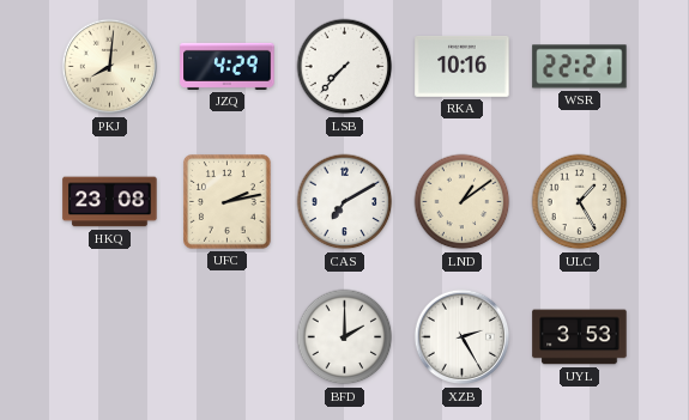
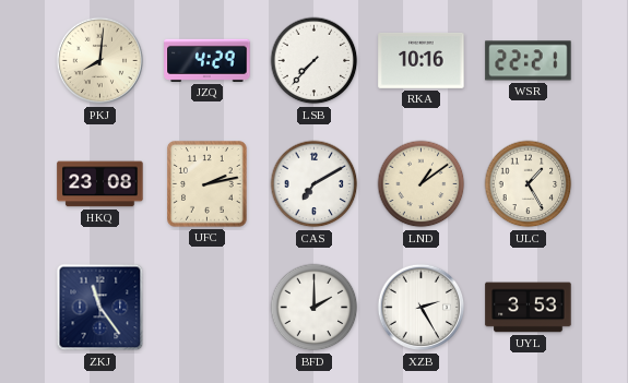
ZKJ: none -> 11:24 (100, 308)
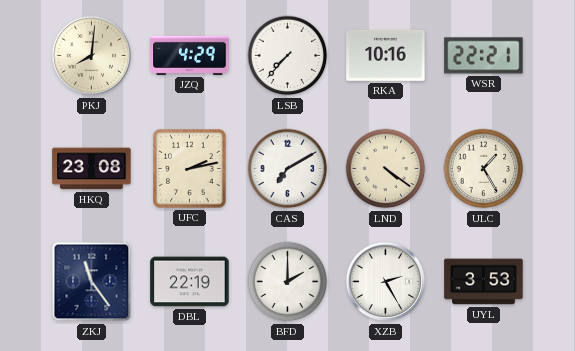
LND: 1:09 -> 4:21 (386, 169)
DBL: none -> 22:19 (190, 282)
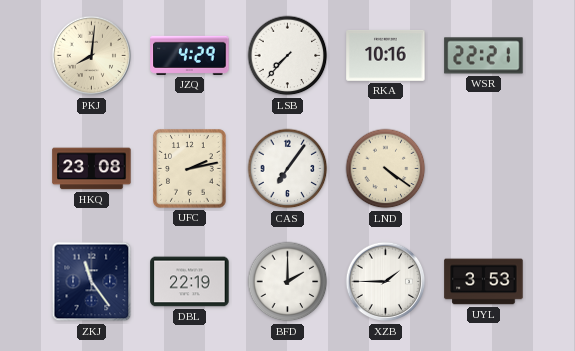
CAS: 7:10 -> 7:06 (288, 169)
ULC: 1:25 -> none (484, 169)
XZB: 2:25 -> 1:45 (386, 282)
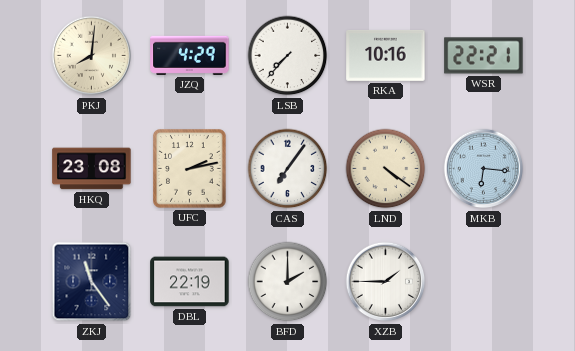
MKB: none -> 6:16 (484, 169)
UYL: 3:53 -> none (484, 282)
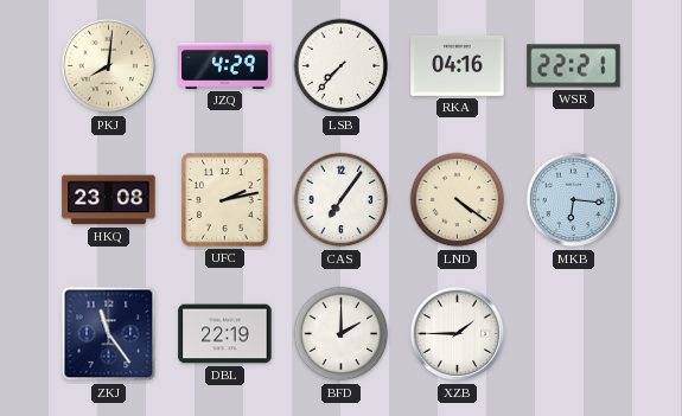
RKA: 10:16 -> 04:16 (458, 65)
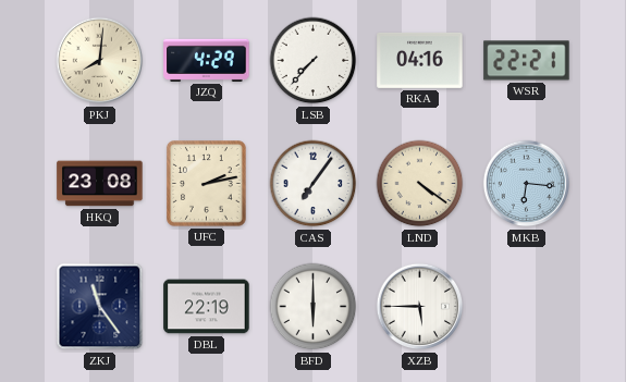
BFD: 2:00 -> 6:00 (314, 307)
XZB: 1:45 -> 5:45 (420, 307)
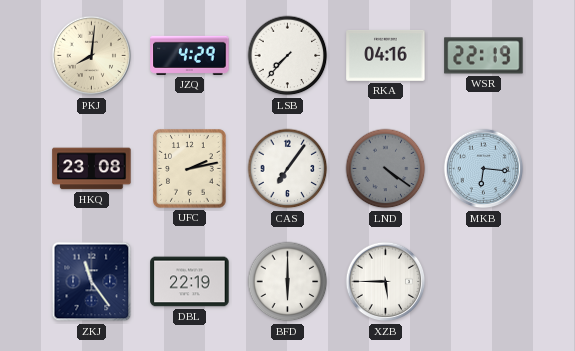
WSR: 22:21 -> 22:19 (484, 56)
LND dial: cream -> grey (386, 169)
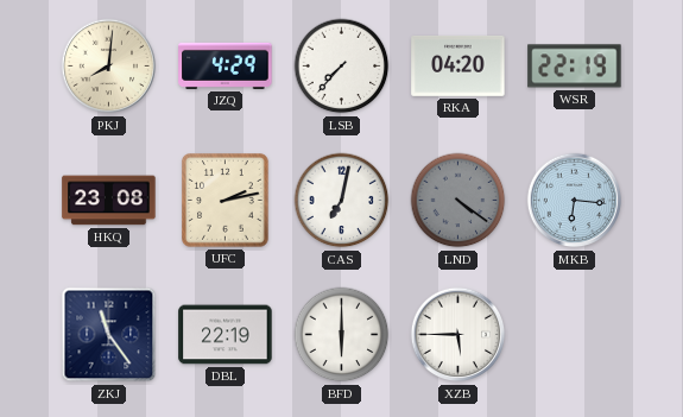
RKA: 04:16 -> 04:20 (459, 65)
CAS: 7:06 -> 7:02 (342, 201)
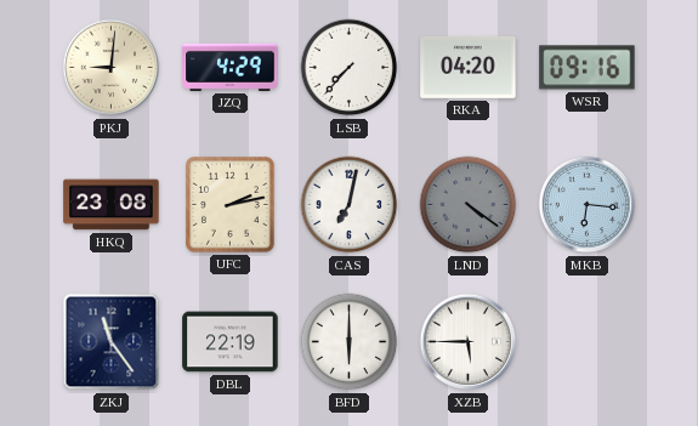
PKJ: 8:01 -> 9:01 (112, 68)
WSR: 22:19 -> 09:16 (588, 68)
